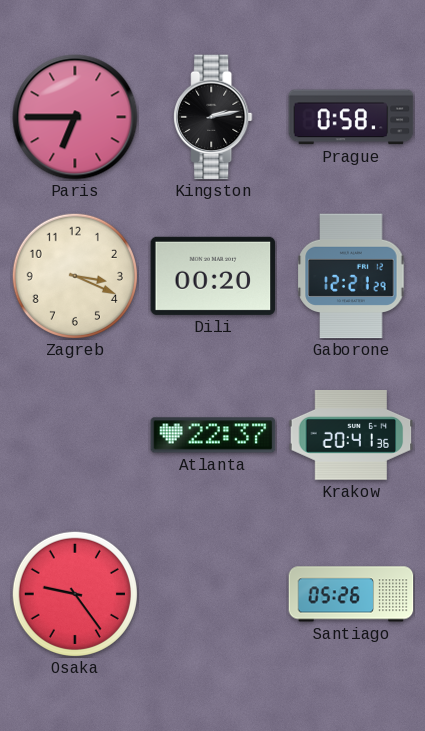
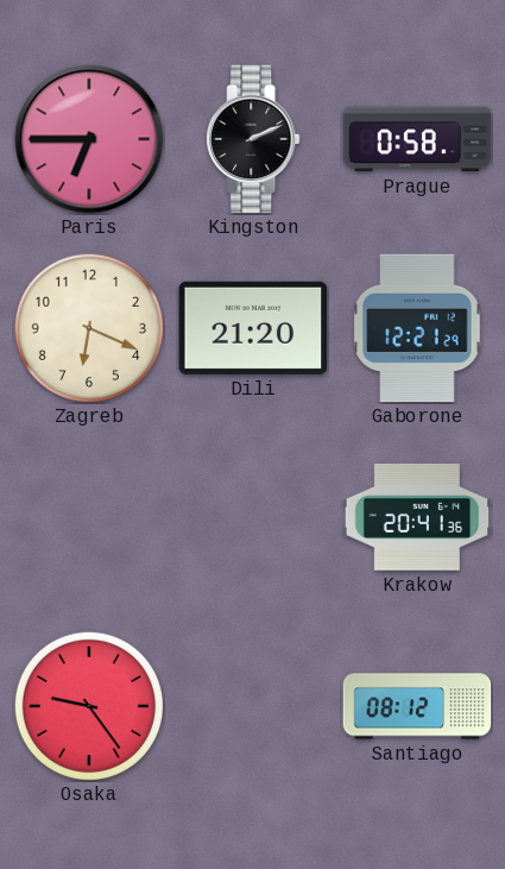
Kingston: 2:13 -> 2:11 (253, 139)
Zagreb: 3:19 -> 6:19 (89, 328)
Dili: 00:20 -> 21:20 (253, 328)
Atlanta: 22:37 -> none (213, 435)
Santiago: 05:26 -> 08:12 (417, 706)
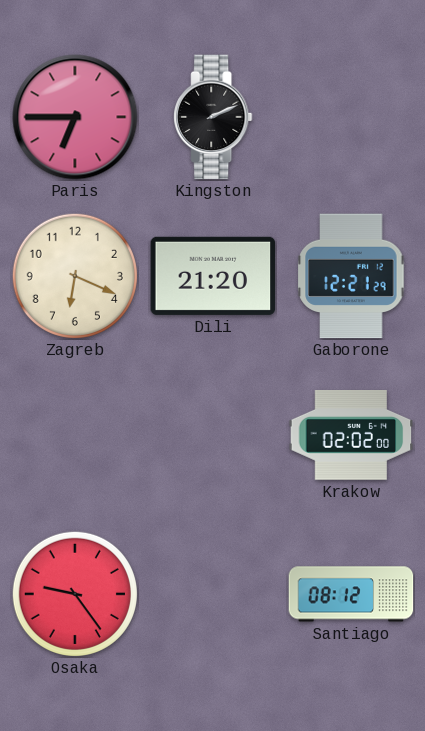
Prague: 0:58 -> none (417, 139)
Krakow: 20:41 -> 02:02 (351, 436)
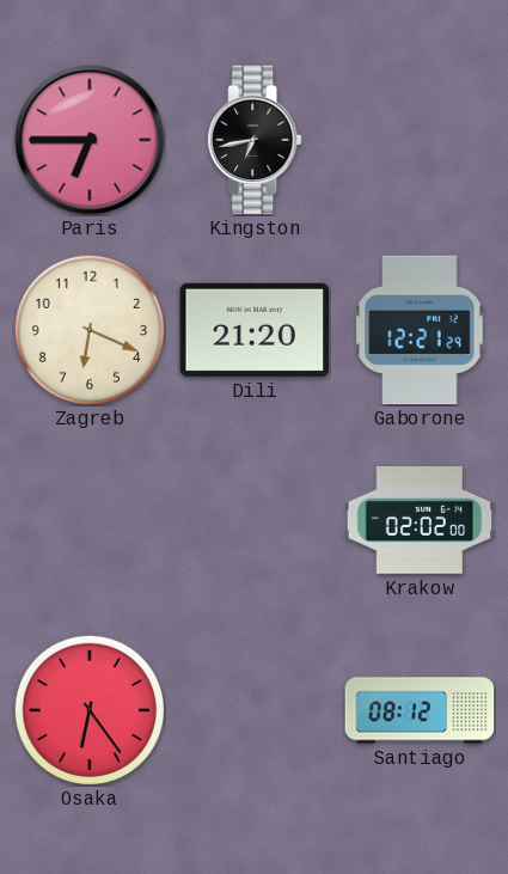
Kingston: 2:11 -> 6:43 (255, 140)
Osaka: 9:24 -> 6:24 (90, 710)
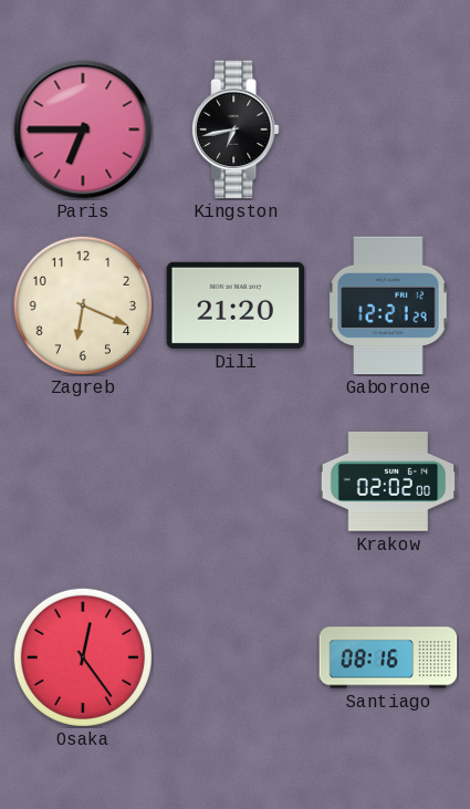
Osaka: 6:24 -> 12:24 (83, 657)
Santiago: 08:12 -> 08:16 (388, 657)
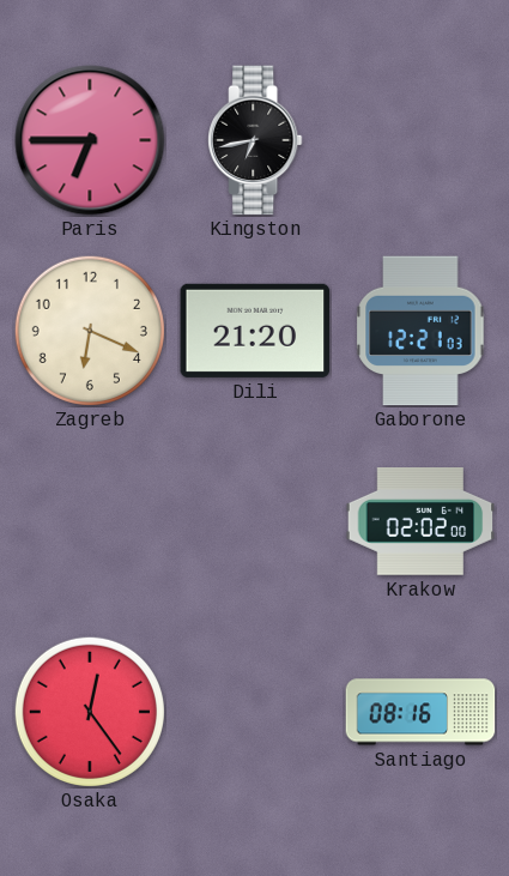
Gaborone: 12:21:29 -> 12:21:03 (420, 331)
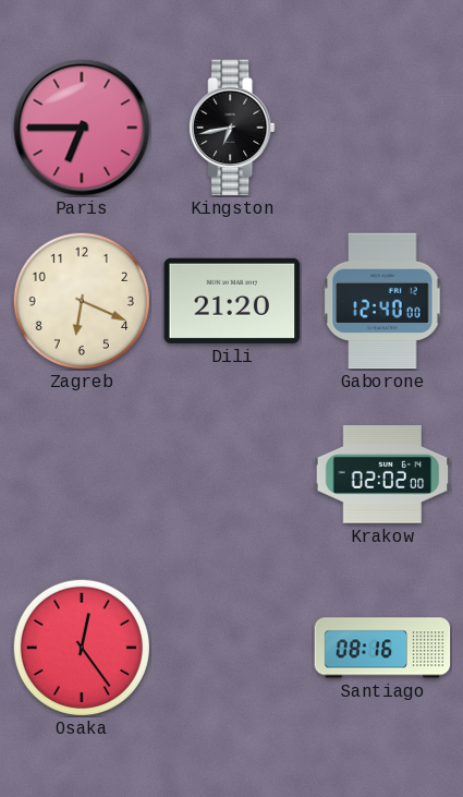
Gaborone: 12:21 -> 12:40 (382, 301)
